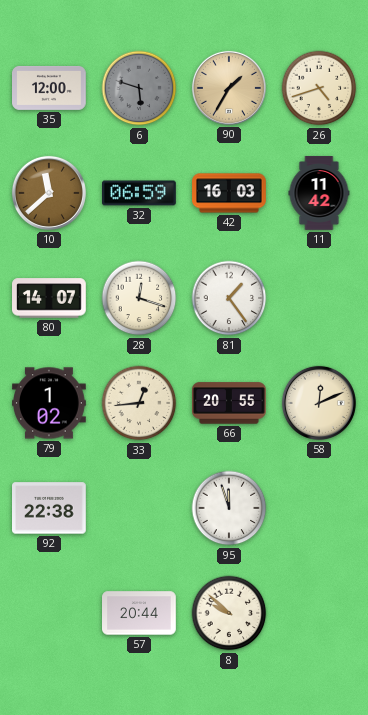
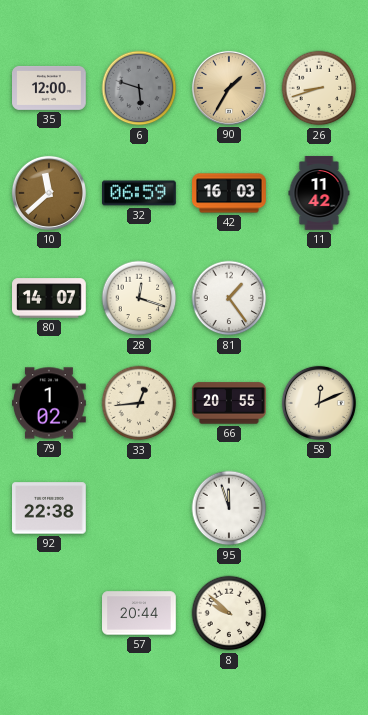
26: 4:42 -> 8:42 (319, 88)
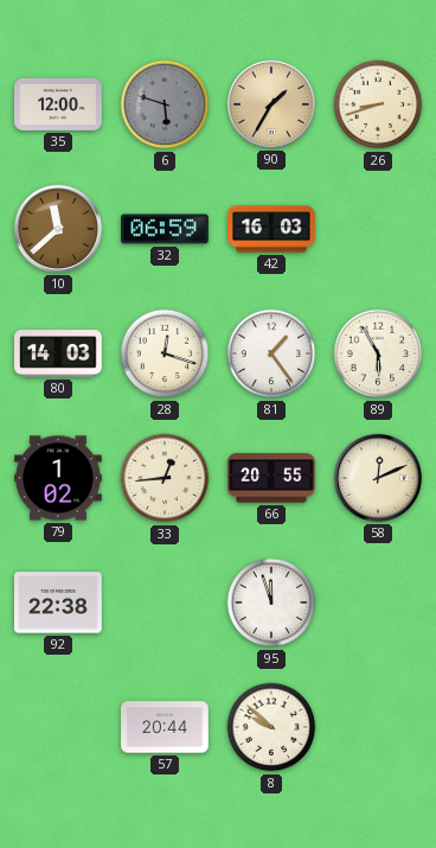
11: 11:42 -> none (319, 193)
80: 14:07 -> 14:03 (59, 353)
89: none -> 5:55 (378, 353)
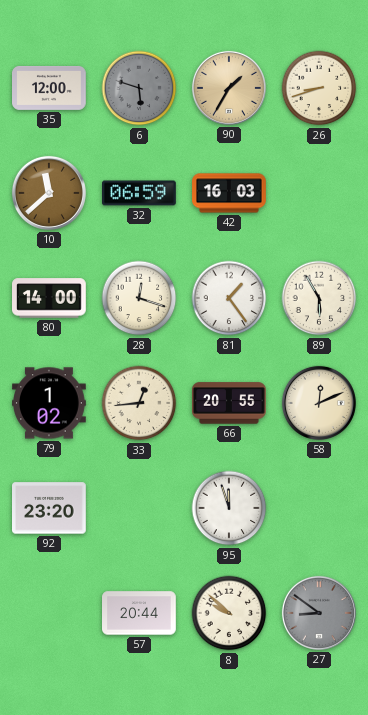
80: 14:03 -> 14:00 (50, 298)
92: 22:38 -> 23:20 (50, 508)
27: none -> 8:51 (319, 613)
